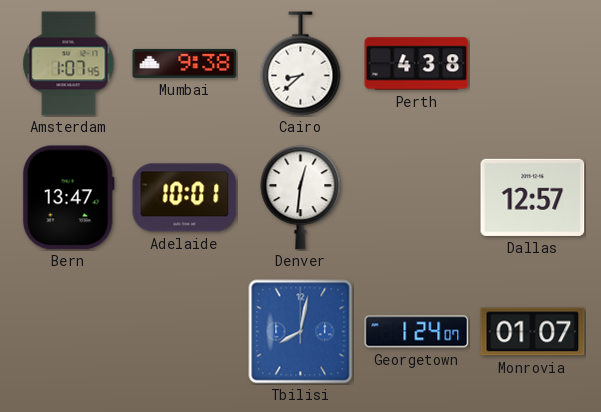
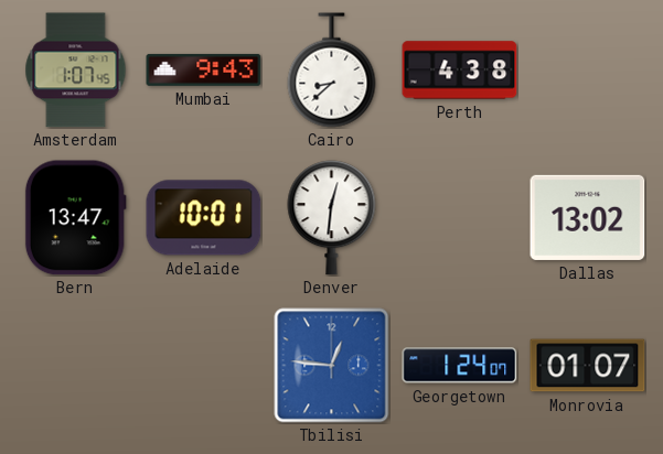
Mumbai: 9:38 -> 9:43 (204, 69)
Dallas: 12:57 -> 13:02 (588, 217)
Tbilisi: 8:02 -> 12:46 (332, 366)
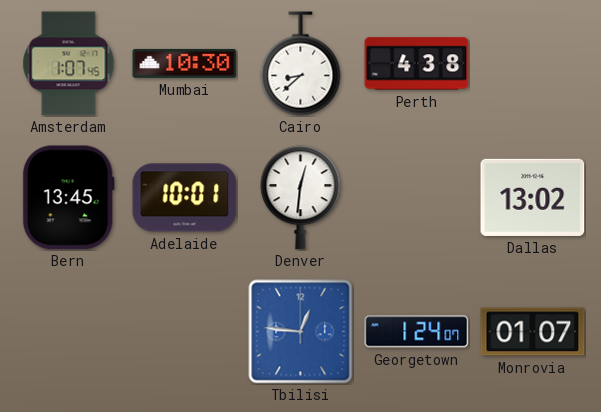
Mumbai: 9:43 -> 10:30 (185, 63)
Bern: 13:47 -> 13:45 (68, 198)
